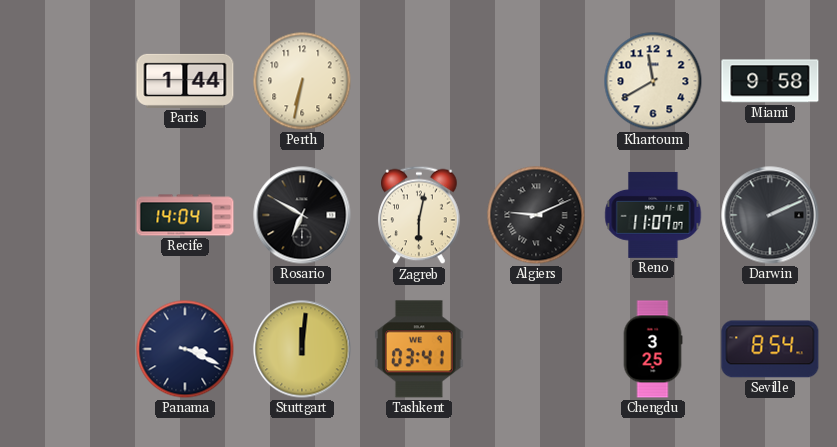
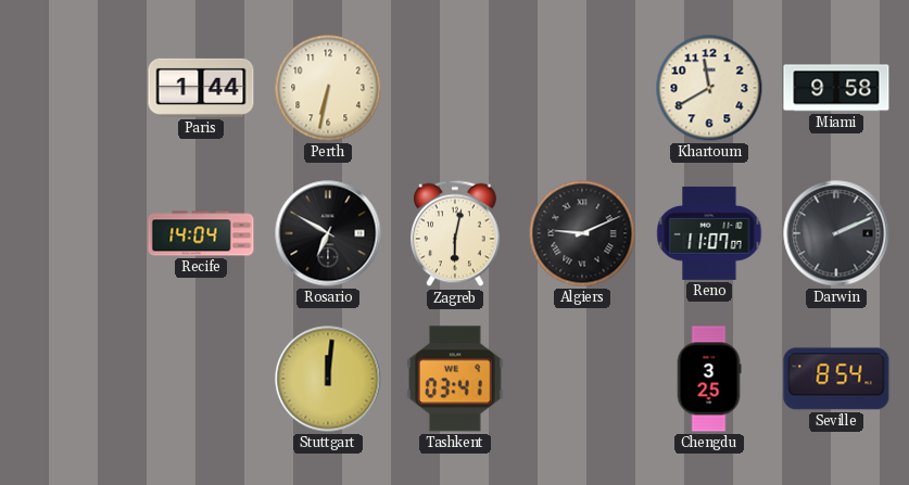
Panama: 3:19 -> none (185, 349)
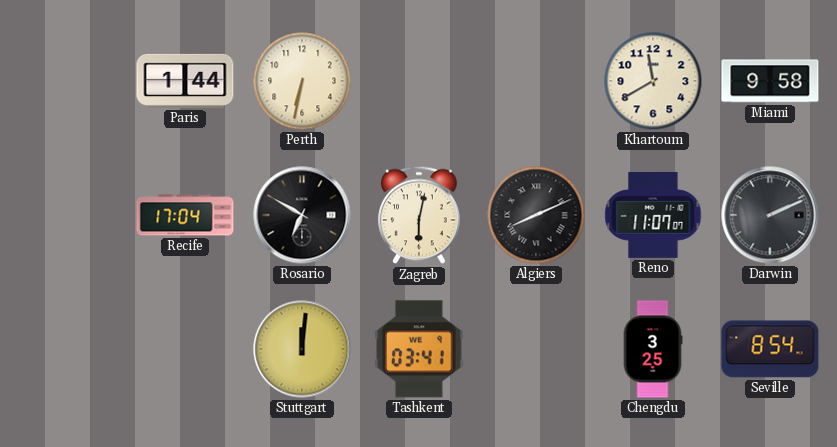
Recife: 14:04 -> 17:04 (185, 215)
Algiers: 9:11 -> 8:11 (536, 215)
